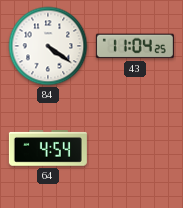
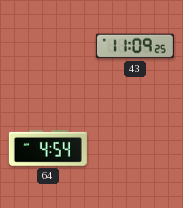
84: 4:21 -> none (48, 46)
43: 11:04 -> 11:09 (135, 46)
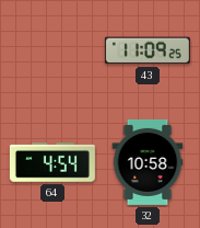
32: none -> 10:58 (148, 162)
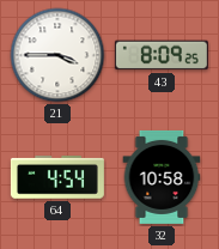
21: none -> 3:45 (57, 55)
43: 11:09 -> 8:09 (162, 55)
